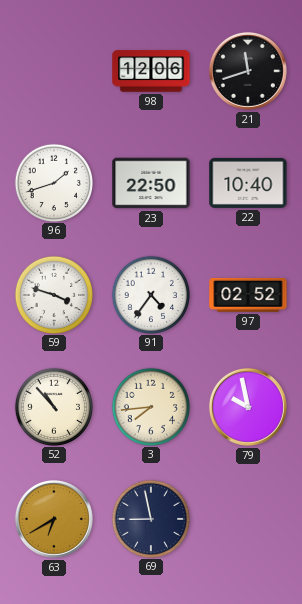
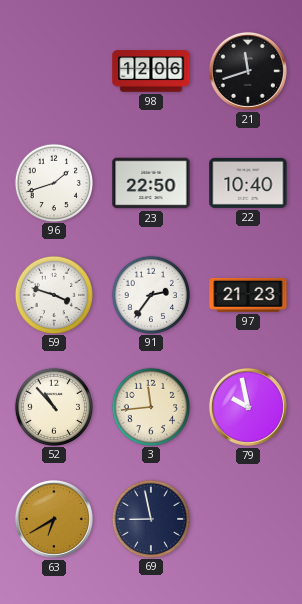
91: 4:36 -> 2:36 (150, 294)
97: 02:52 -> 21:23 (248, 295)
3: 7:44 -> 11:44 (150, 406)
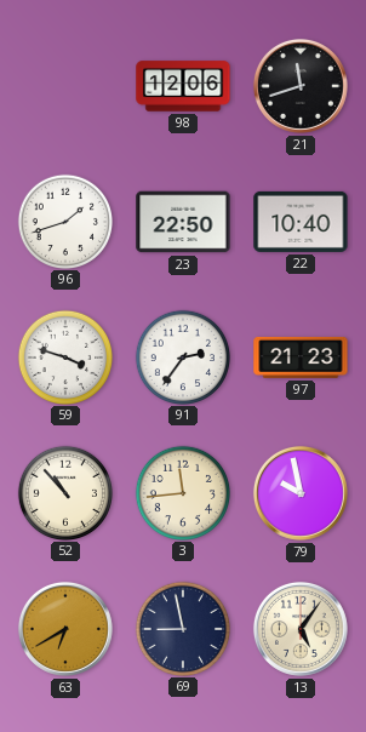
13: none -> 5:06 (301, 629)
